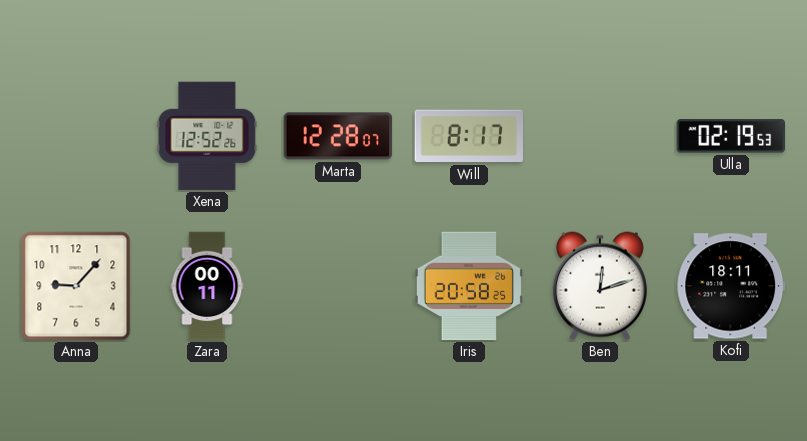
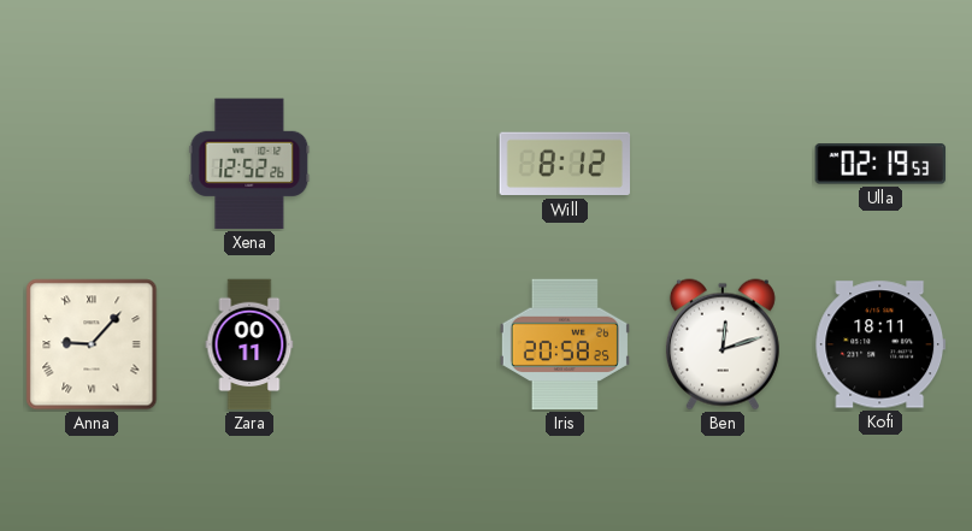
Marta: 12:28 -> none (338, 136)
Will: 8:17 -> 8:12 (565, 164)
Anna numerals: Arabic -> Roman (92, 344)
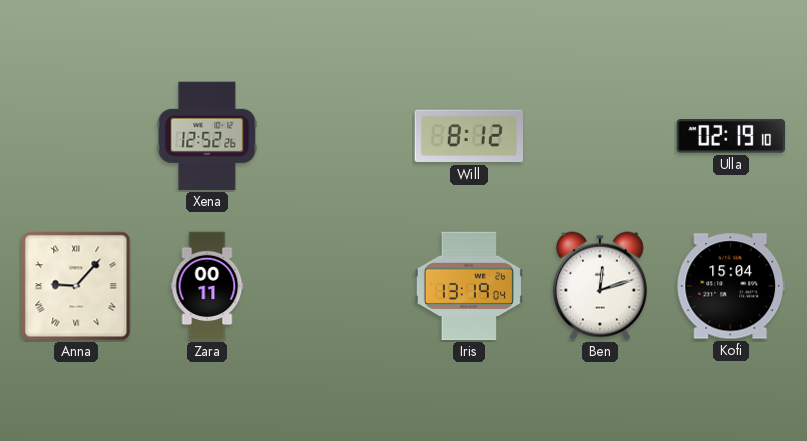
Ulla: 02:19:53 -> 02:19:10 (731, 136)
Iris: 20:58 -> 13:19 (469, 286)
Kofi: 18:11 -> 15:04 (731, 286)
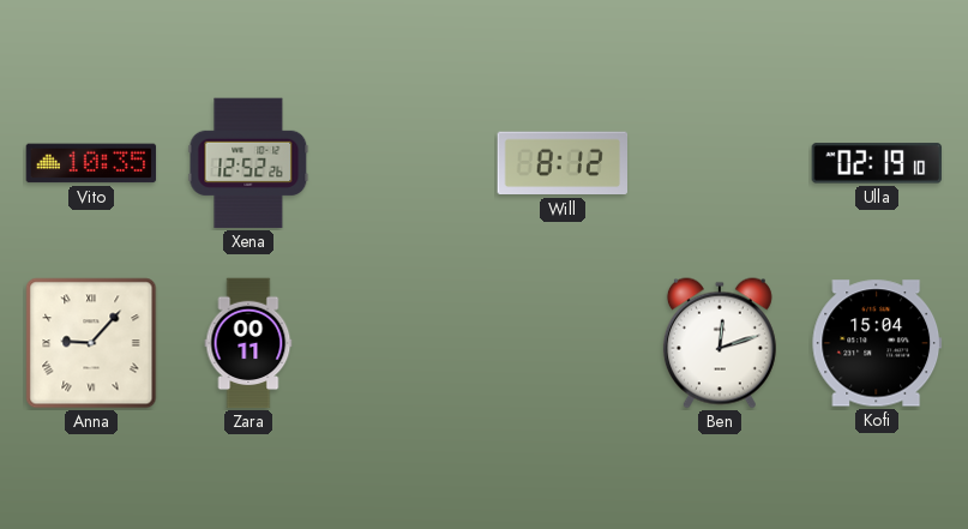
Vito: none -> 10:35 (91, 163)
Iris: 13:19 -> none (469, 286)
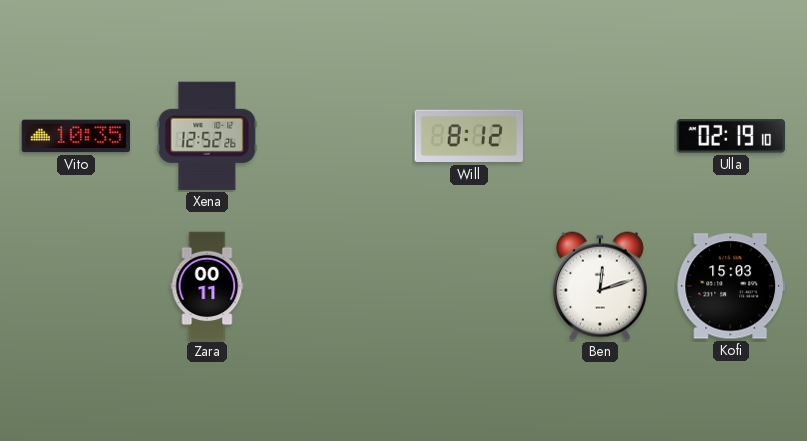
Anna: 9:07 -> none (91, 343)
Kofi: 15:04 -> 15:03 (731, 286)
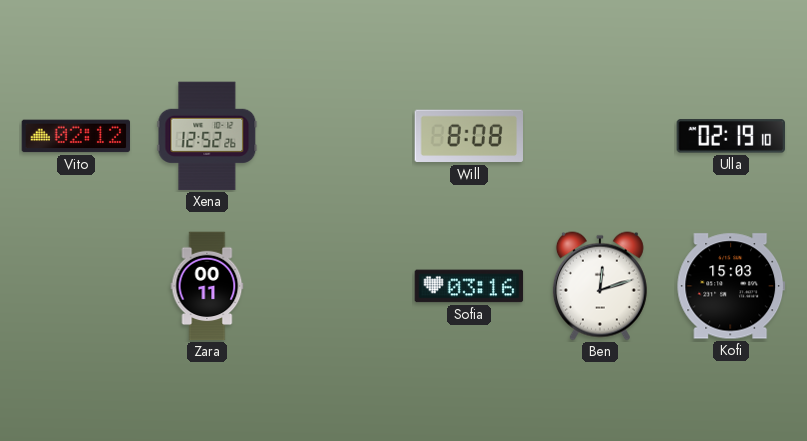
Vito: 10:35 -> 02:12 (76, 136)
Will: 8:12 -> 8:08 (469, 136)
Sofia: none -> 03:16 (469, 286)
